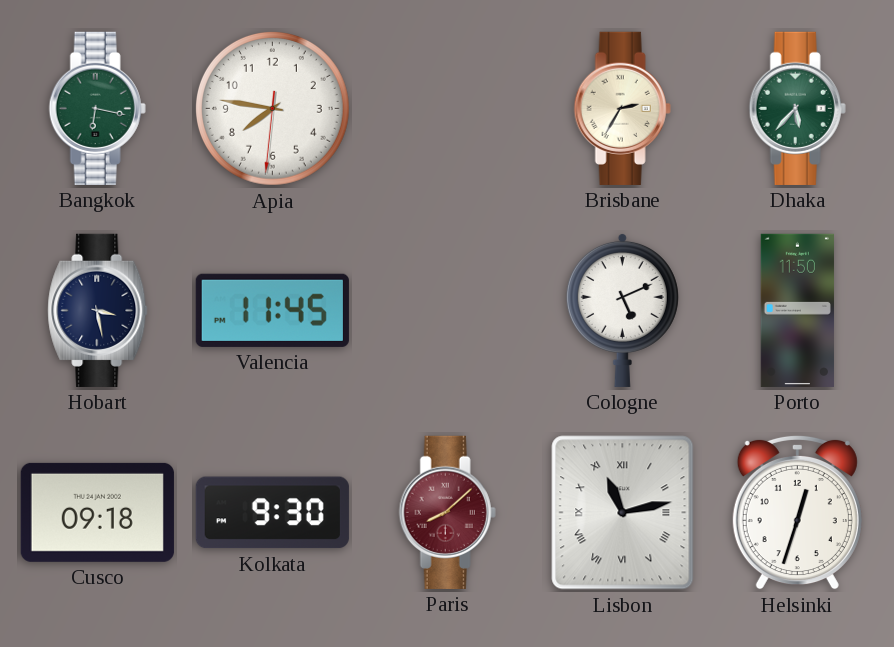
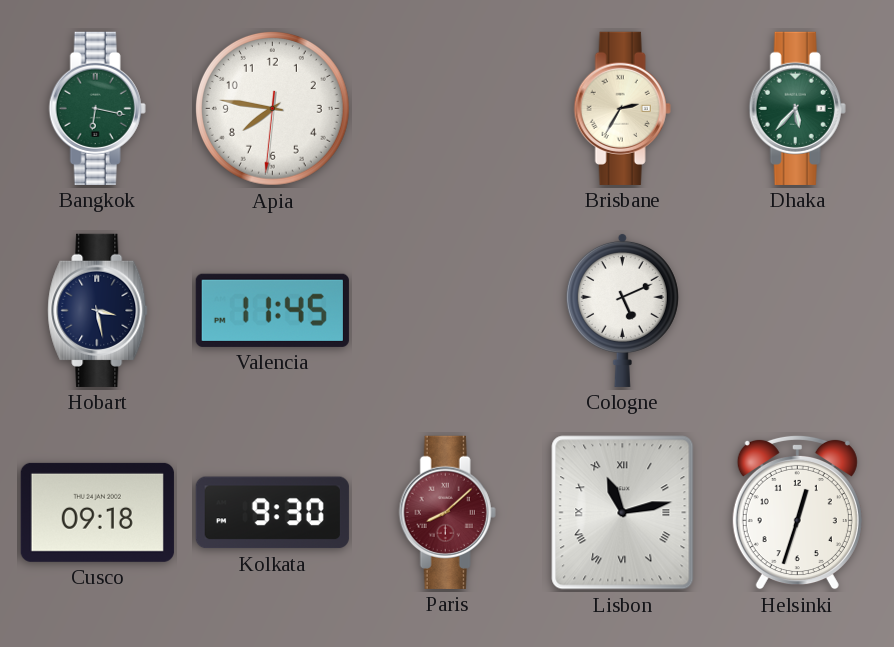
Porto: 11:50 -> none (797, 310)
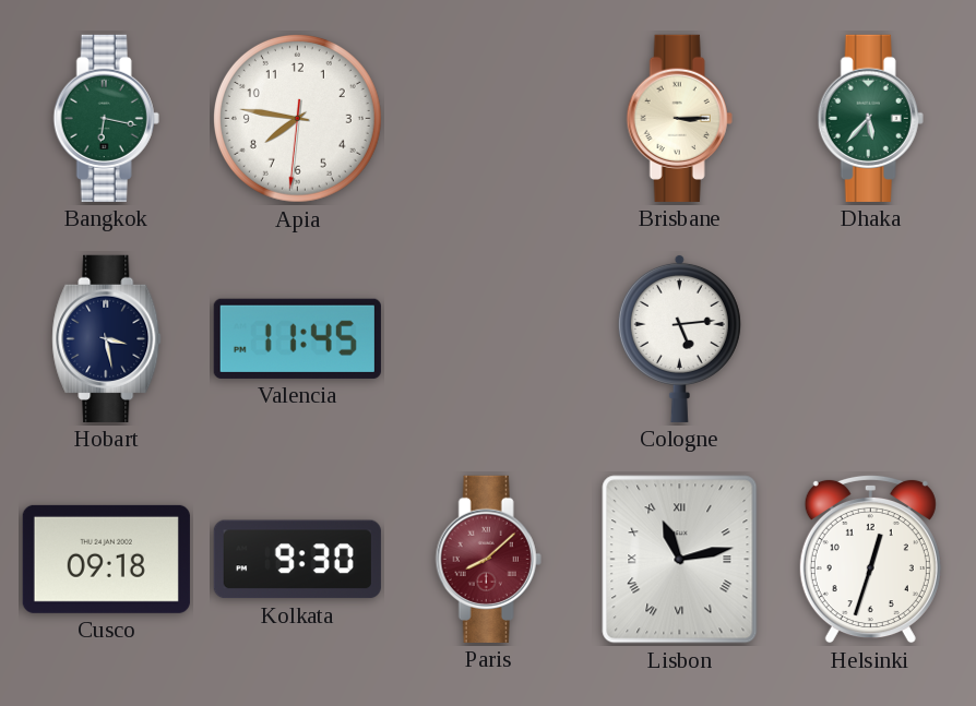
Brisbane: 2:35 -> 3:15 (679, 118)
Cologne: 5:11 -> 5:14 (679, 338)
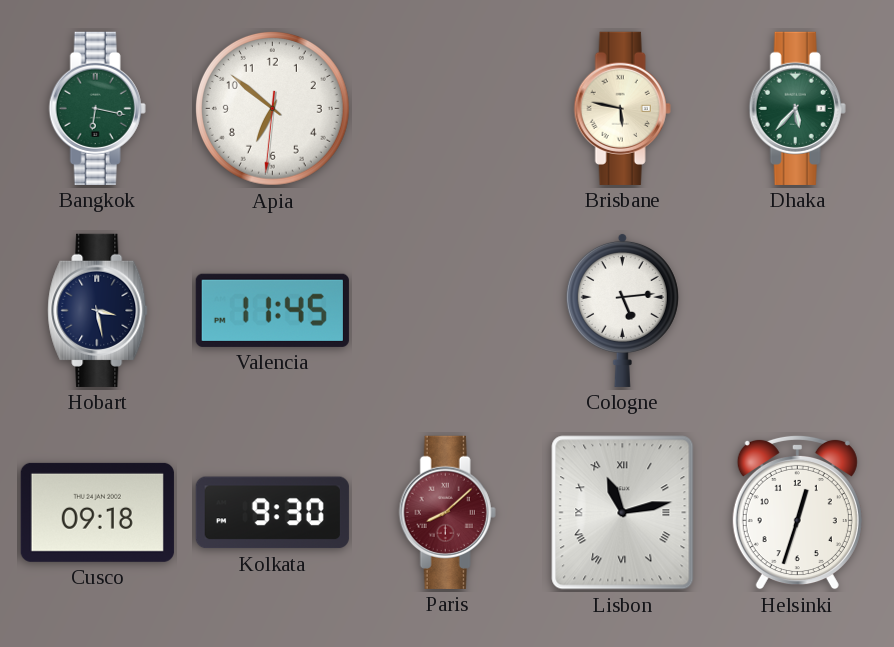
Apia: 7:46 -> 6:51 (272, 108)
Brisbane: 3:15 -> 5:47 (622, 108)
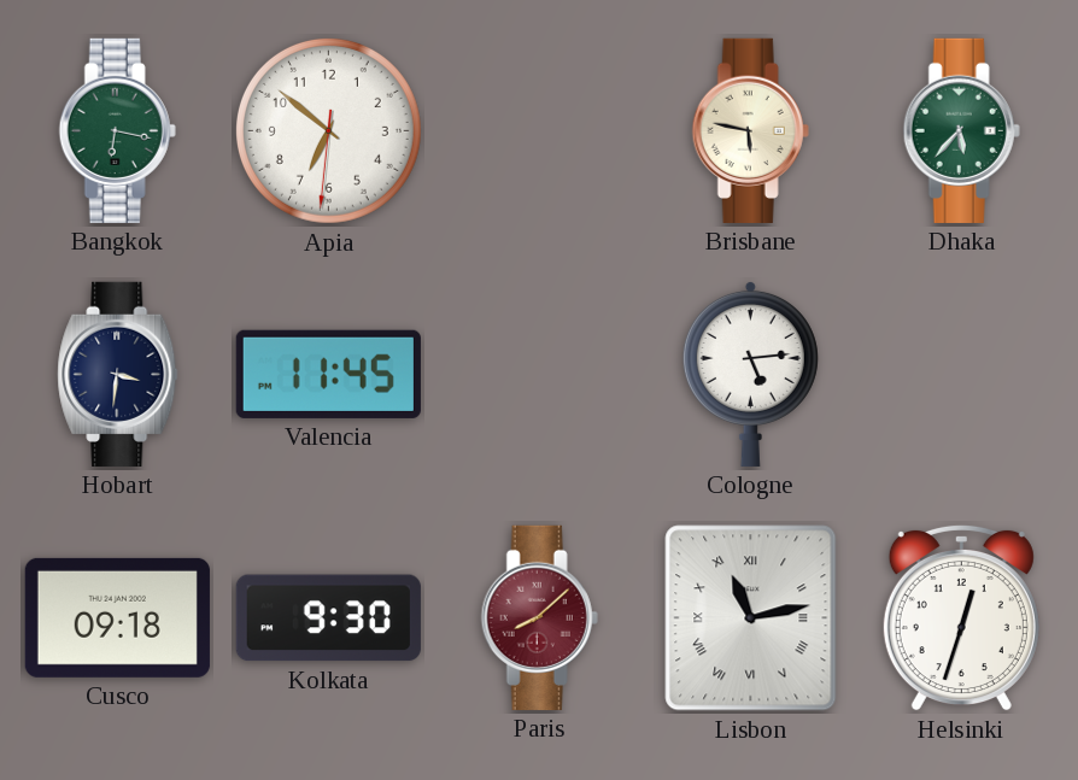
Hobart: 3:28 -> 3:31 (118, 374)
